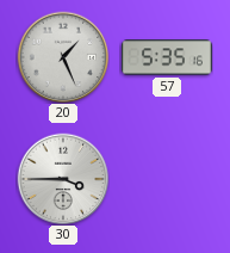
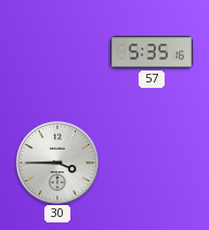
20: 1:26 -> none (63, 57)
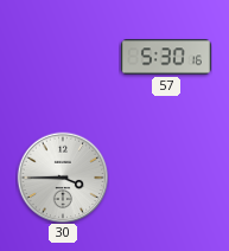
57: 5:35 -> 5:30 (166, 57)
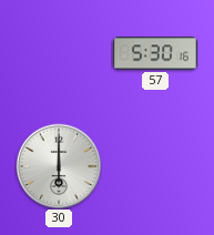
30: 3:45 -> 6:00 (59, 166)
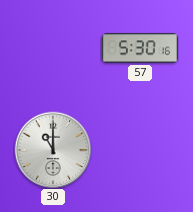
30: 6:00 -> 11:00 (53, 150)
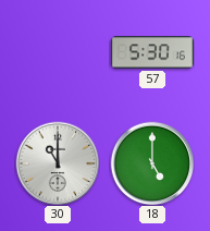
18: none -> 5:00 (152, 163)
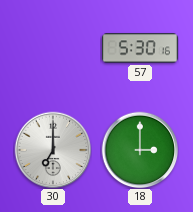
30: 11:00 -> 7:00 (53, 150)
18: 5:00 -> 3:00 (140, 150)
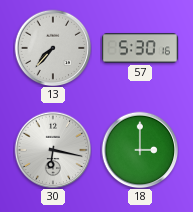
13: none -> 7:37 (53, 48)
30: 7:00 -> 6:17 (53, 150)
